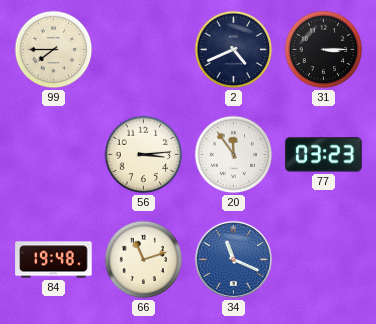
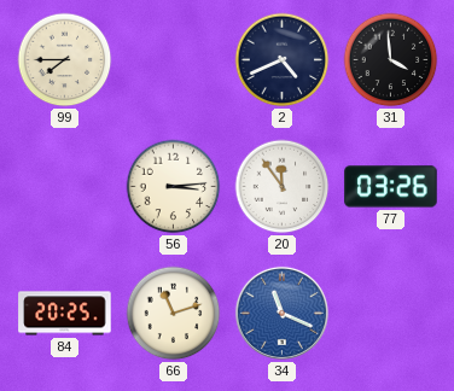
31: 3:15 -> 3:59 (391, 60)
77: 03:23 -> 03:26 (391, 187)
84: 19:48 -> 20:25 (65, 314)
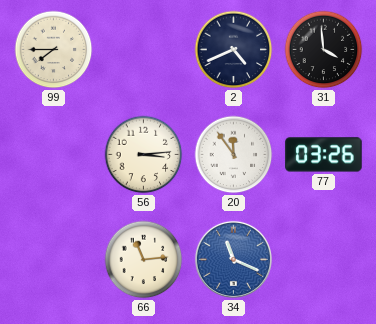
84: 20:25 -> none (65, 314)
66: 11:12 -> 11:14 (144, 260)
